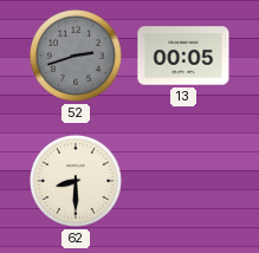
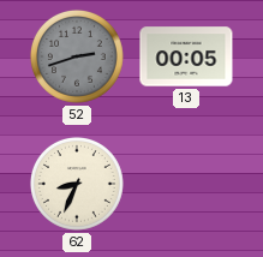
62: 8:30 -> 8:34 (77, 184)
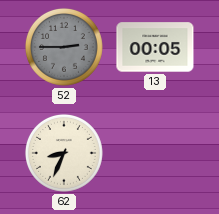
52: 2:42 -> 2:45 (64, 47)
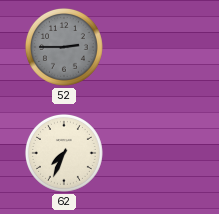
13: 00:05 -> none (155, 47)
62: 8:34 -> 7:34 (64, 153)
